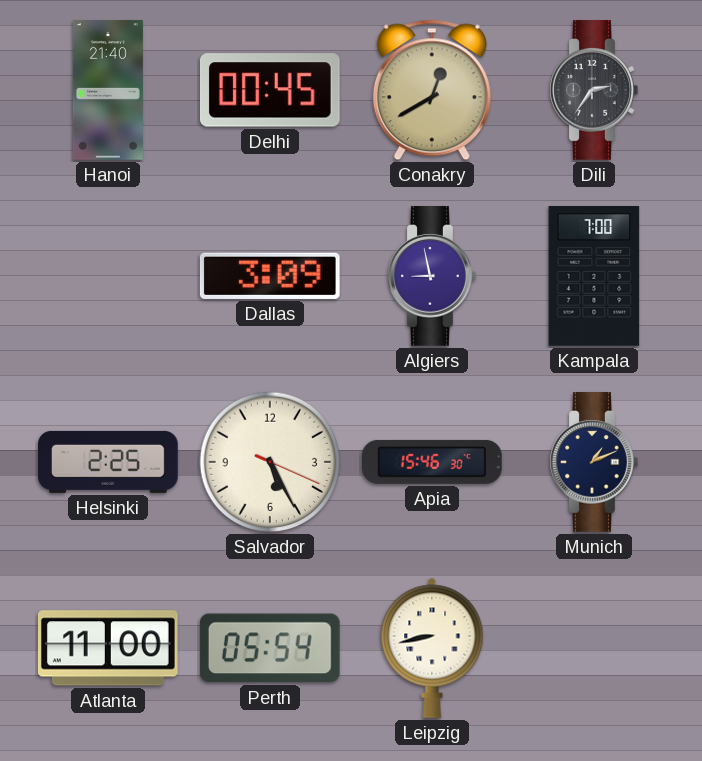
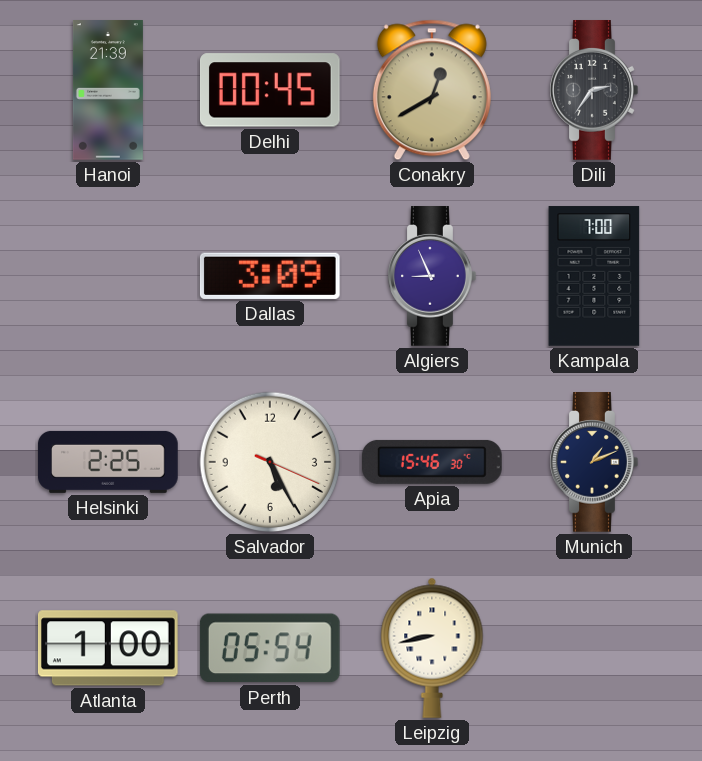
Hanoi: 21:40 -> 21:39 (108, 90)
Algiers: 8:58 -> 8:56 (432, 276)
Atlanta: 11:00 -> 1:00 (108, 648)
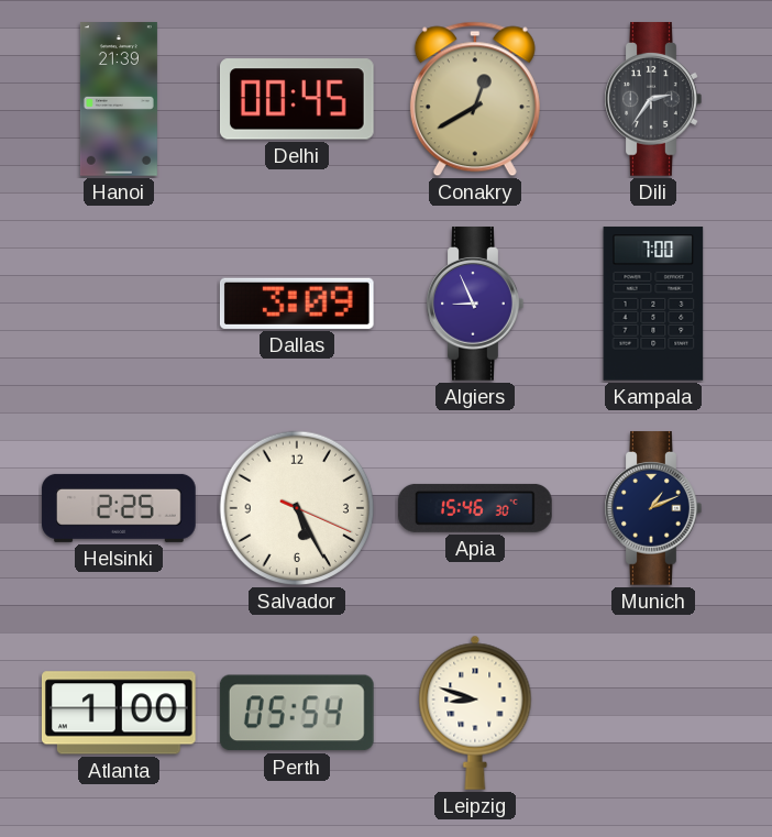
Leipzig: 8:43 -> 8:48 (475, 713)
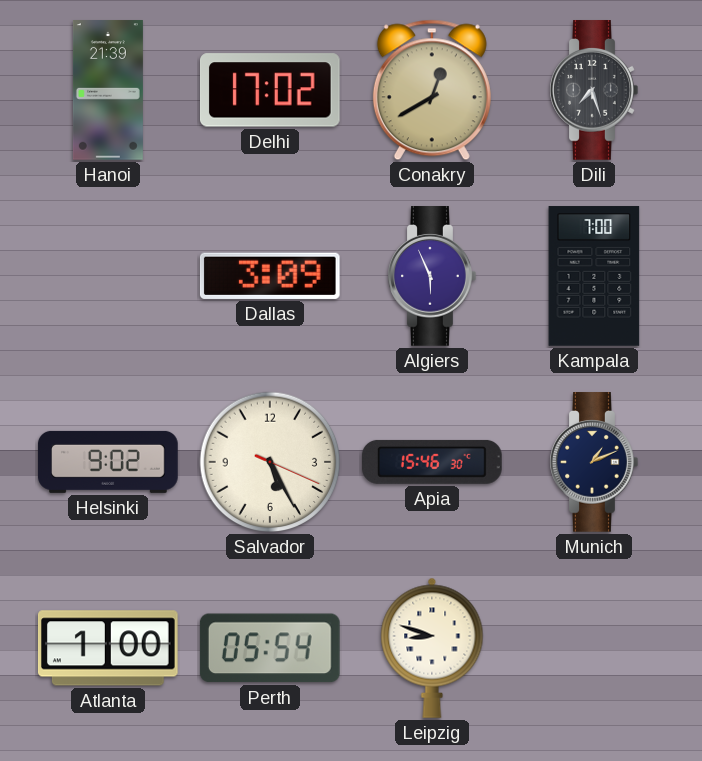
Delhi: 00:45 -> 17:02 (271, 90)
Dili: 2:36 -> 7:27 (594, 90)
Algiers: 8:56 -> 5:56 (432, 276)
Helsinki: 2:25 -> 9:02 (108, 462)
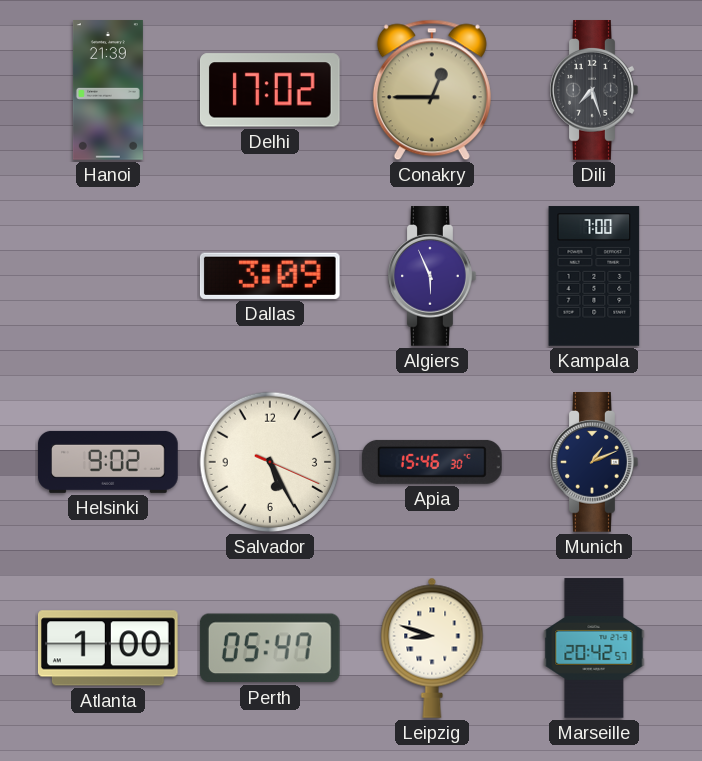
Conakry: 12:40 -> 12:45 (432, 90)
Perth: 05:54 -> 05:47 (270, 648)
Marseille: none -> 20:42 (594, 648)
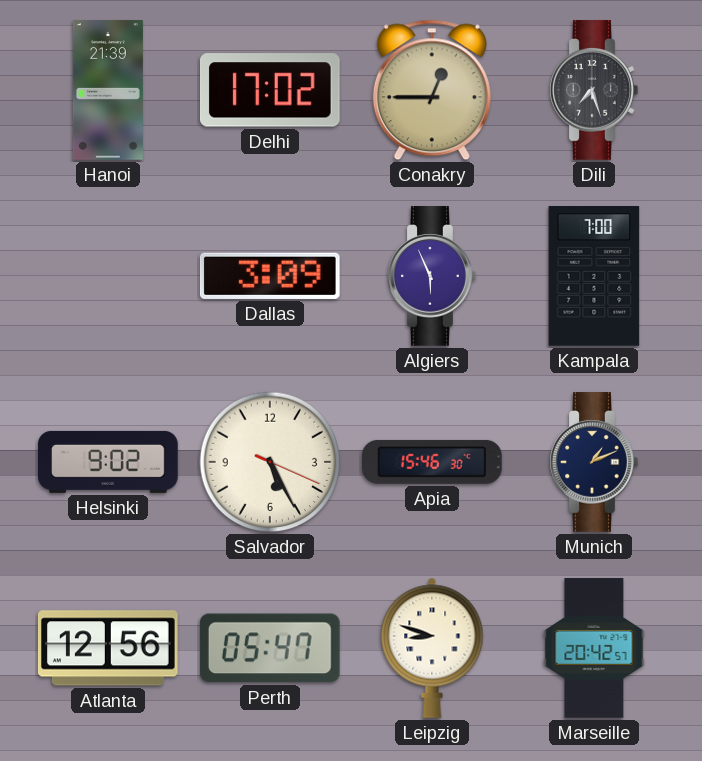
Atlanta: 1:00 -> 12:56 (108, 648)
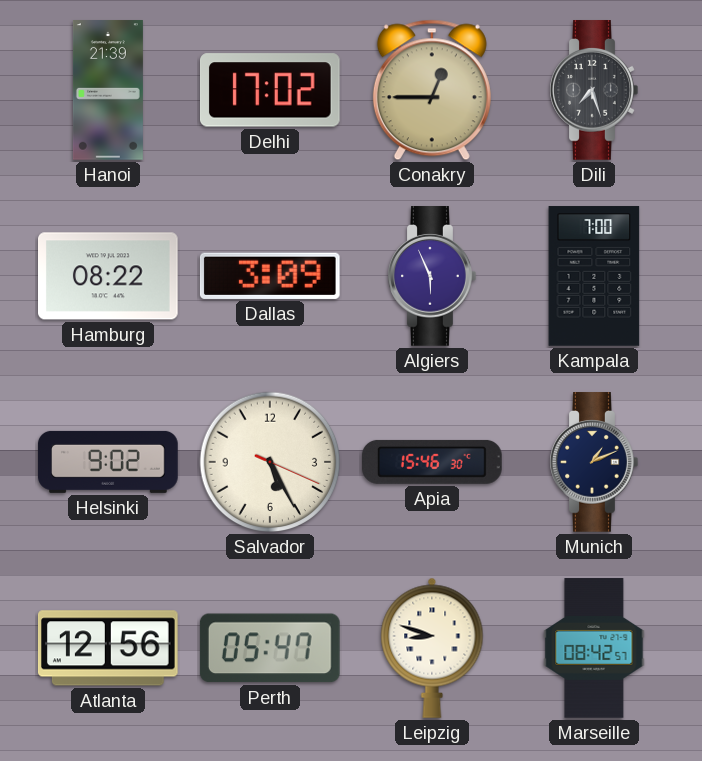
Hamburg: none -> 08:22 (109, 276)
Marseille: 20:42 -> 08:42 (594, 648)
